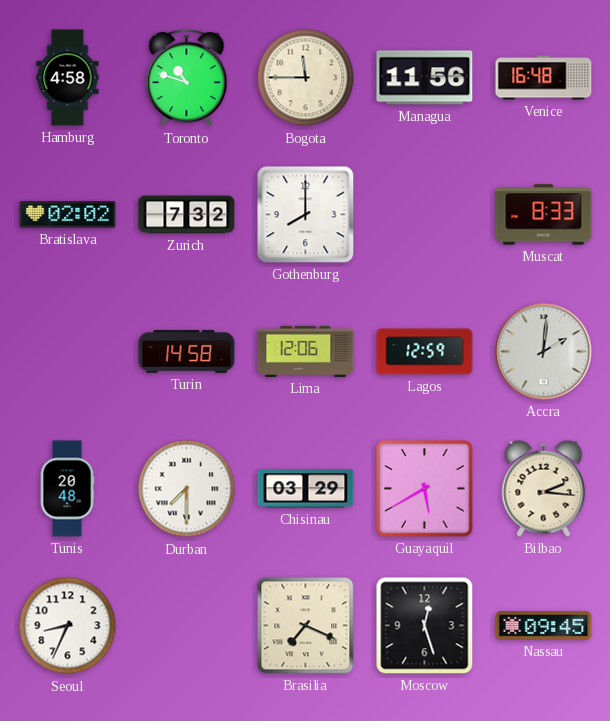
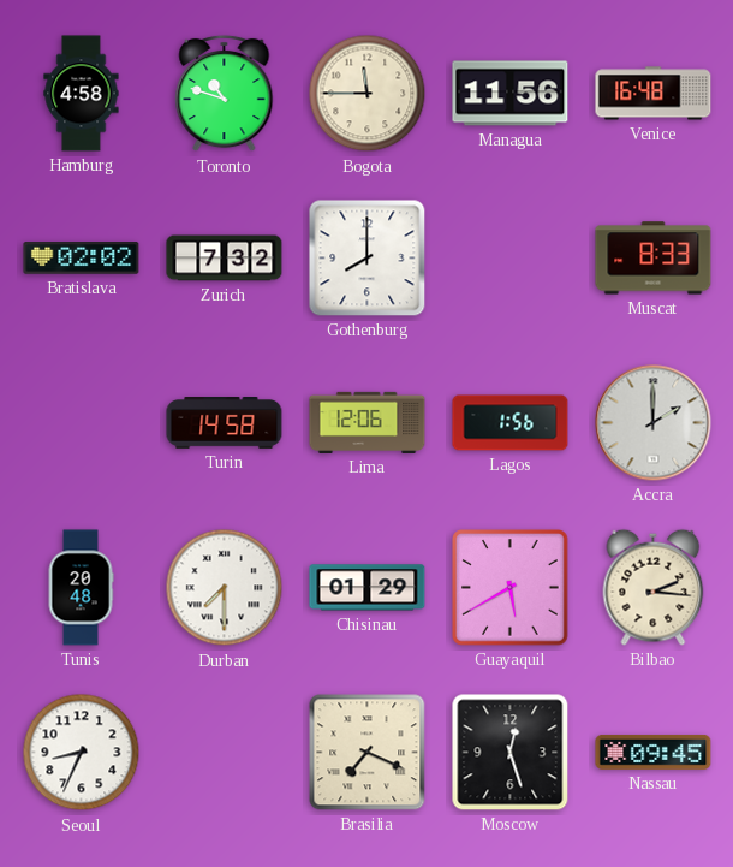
Lagos: 12:59 -> 1:56 (511, 423)
Accra: 2:01 -> 2:00 (654, 423)
Chisinau: 03:29 -> 01:29 (368, 588)
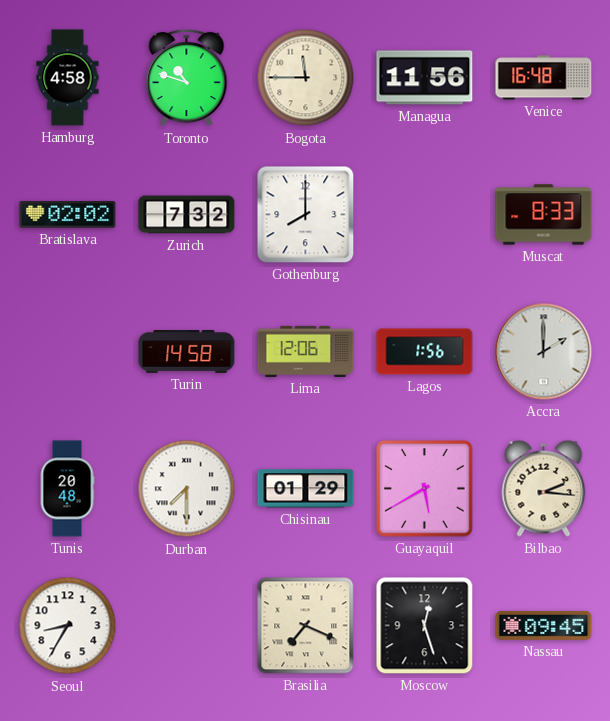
Seoul: 8:34 -> 8:35 (68, 626)
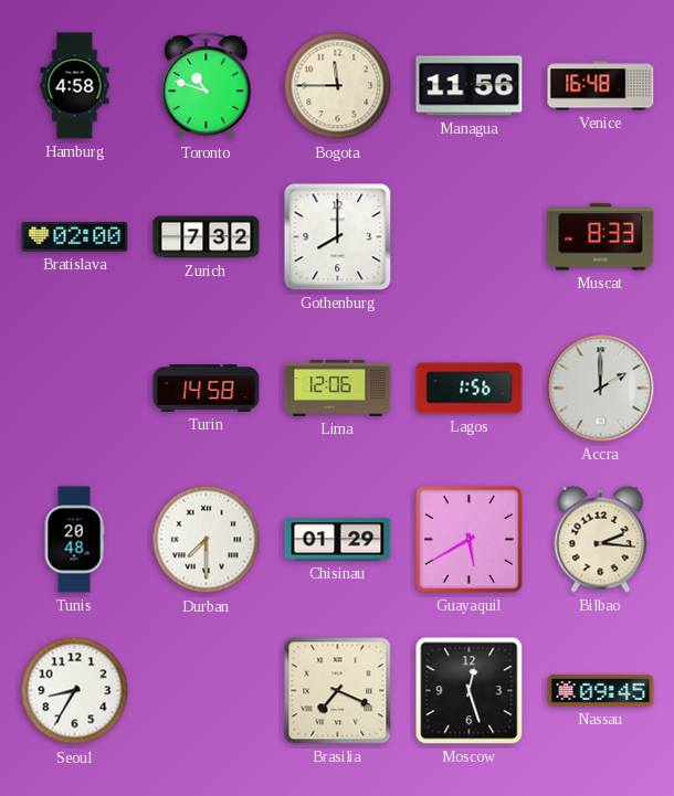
Bratislava: 02:02 -> 02:00 (75, 237)
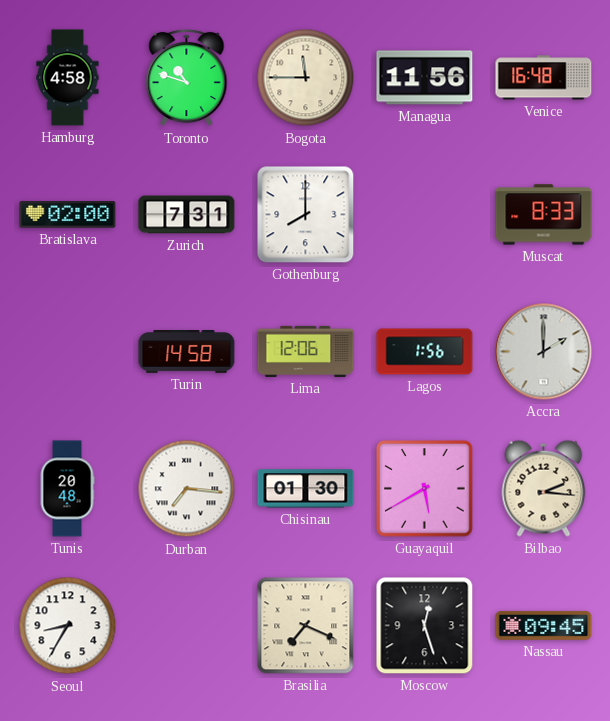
Zurich: 7:32 -> 7:31 (187, 215)
Durban: 7:30 -> 7:16 (187, 489)
Chisinau: 01:29 -> 01:30 (306, 489)
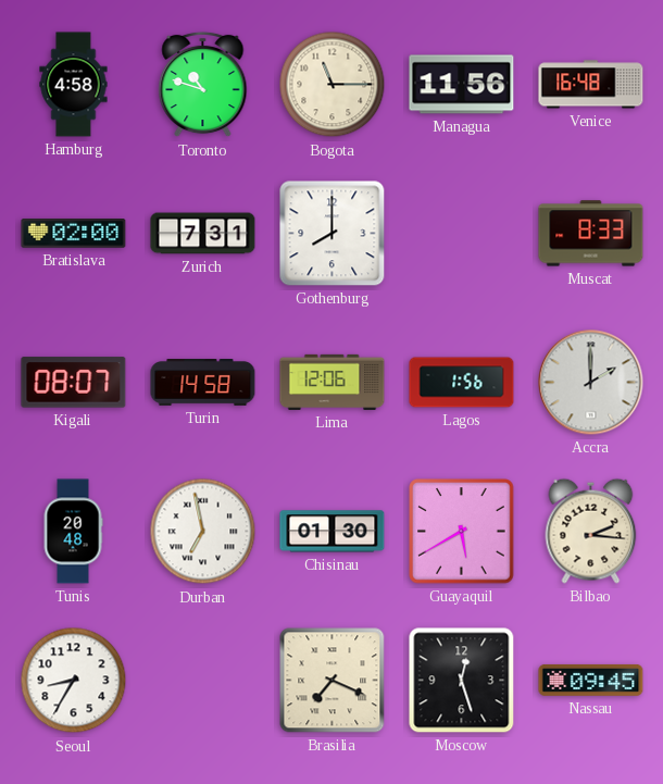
Bogota: 11:45 -> 11:15 (333, 85)
Kigali: none -> 08:07 (74, 383)
Durban: 7:16 -> 6:58 (203, 532)
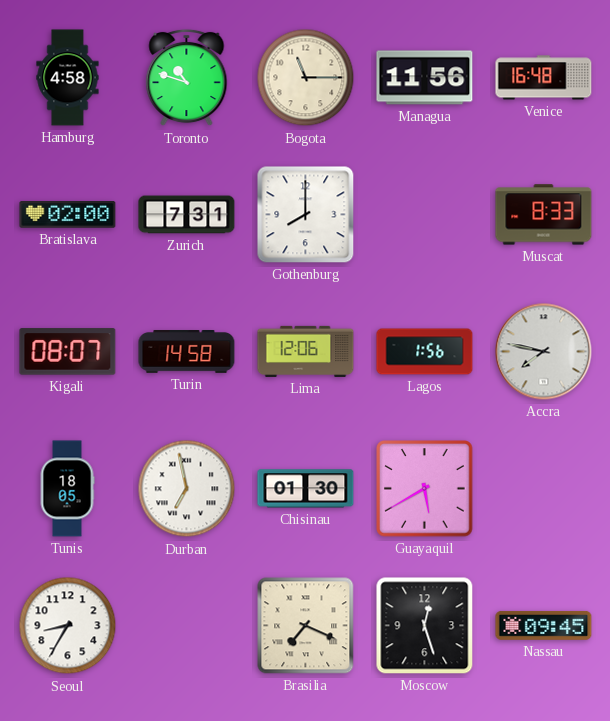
Accra: 2:00 -> 7:47 (544, 352)
Tunis: 20:48 -> 18:05 (67, 489)
Bilbao: 2:16 -> none (591, 531)
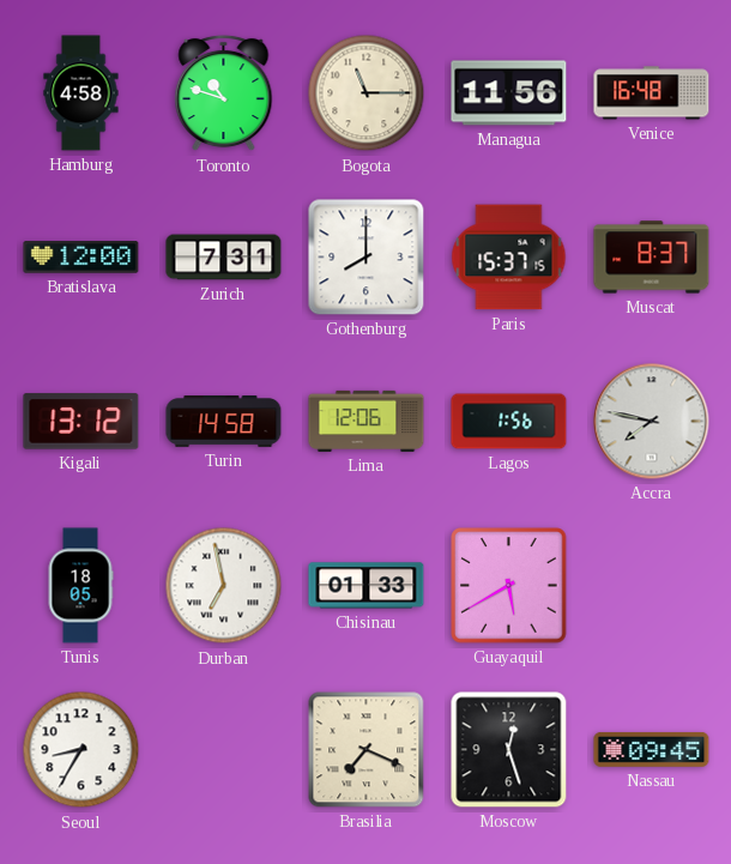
Bratislava: 02:00 -> 12:00 (81, 258)
Paris: none -> 15:37 (509, 258)
Muscat: 8:33 -> 8:37 (652, 258)
Kigali: 08:07 -> 13:12 (81, 422)
Chisinau: 01:30 -> 01:33 (367, 586)
